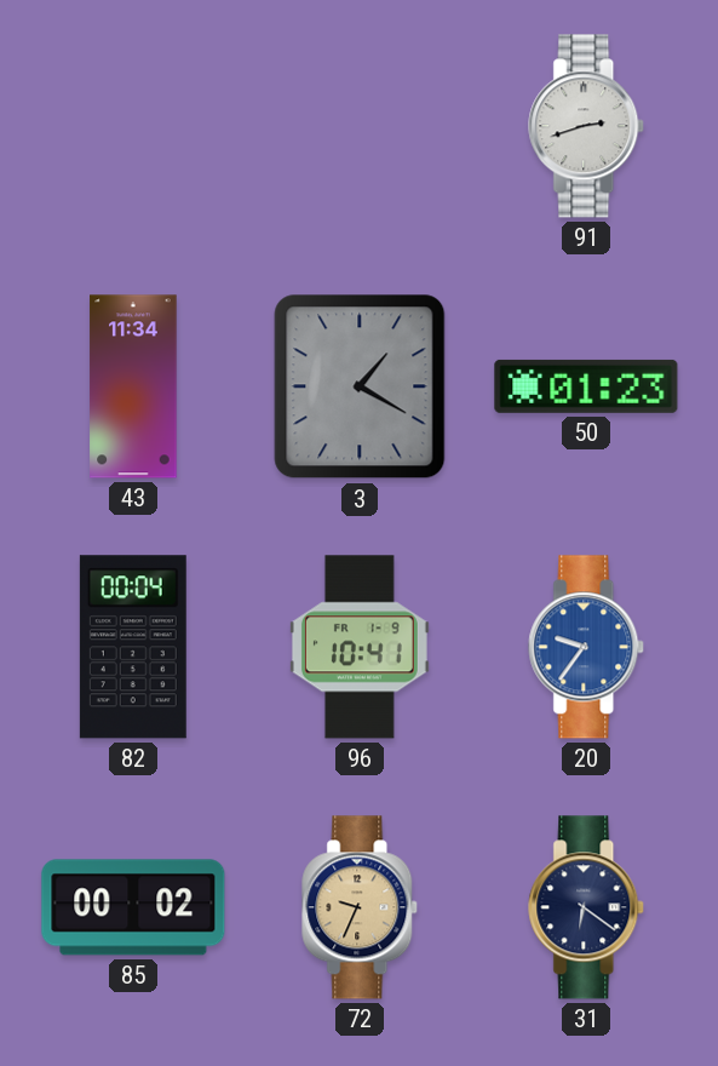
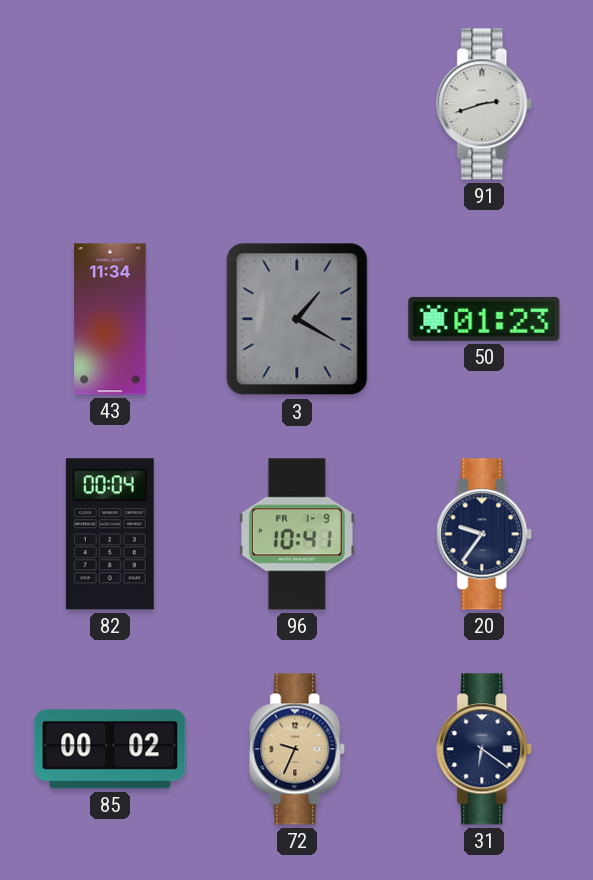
20 dial: blue -> navy (485, 534)
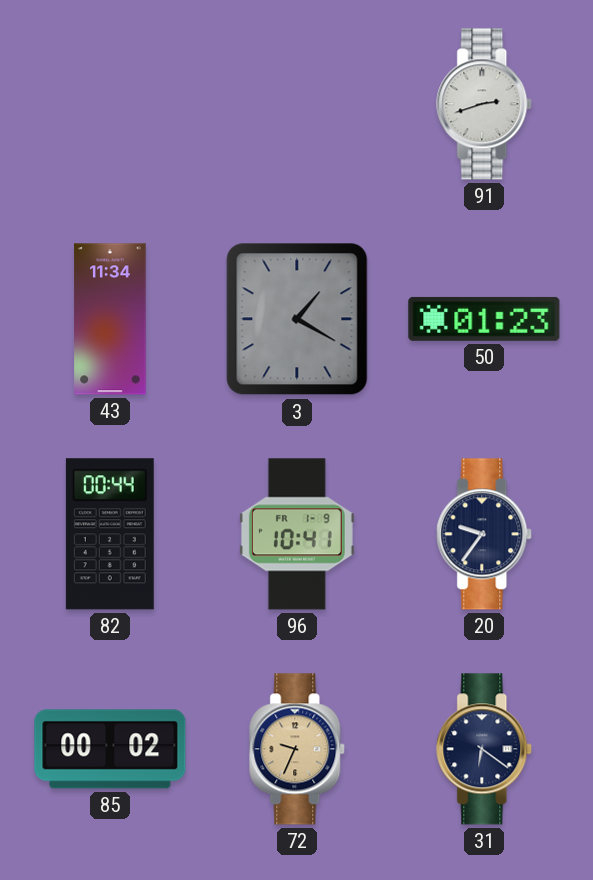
82: 00:04 -> 00:44 (110, 534)
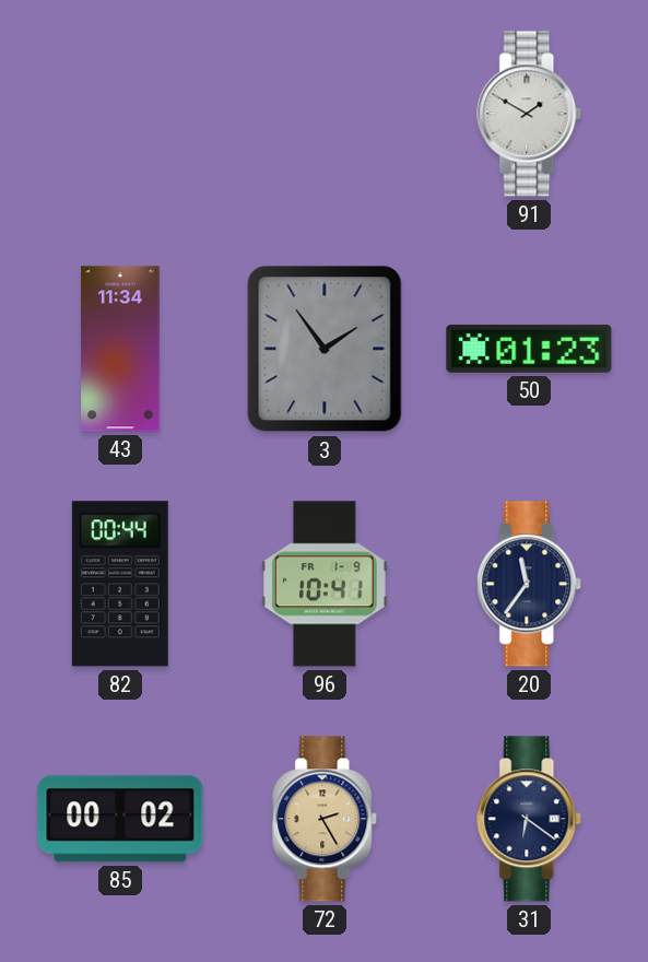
91: 2:42 -> 1:50 (530, 114)
3: 1:20 -> 1:54 (325, 349)
20: 9:36 -> 11:36 (530, 584)
72: 9:34 -> 2:25 (326, 819)
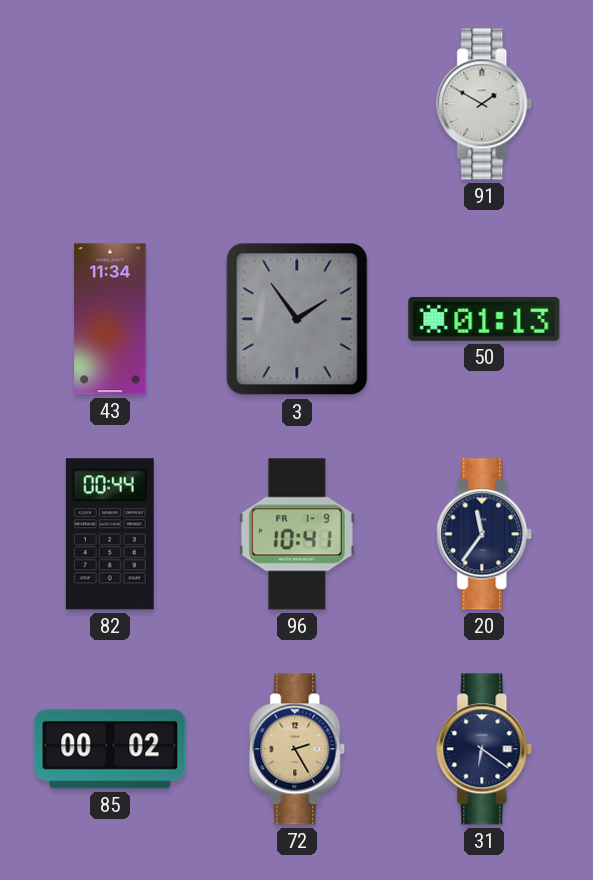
50: 01:23 -> 01:13 (484, 319)
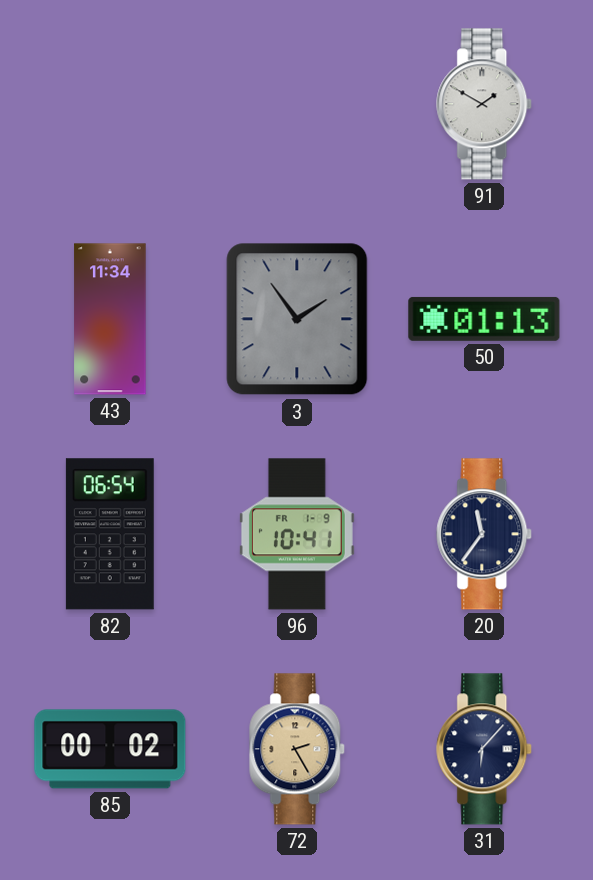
82: 00:44 -> 06:54 (110, 534)
31: 6:21 -> 6:07 (485, 749)
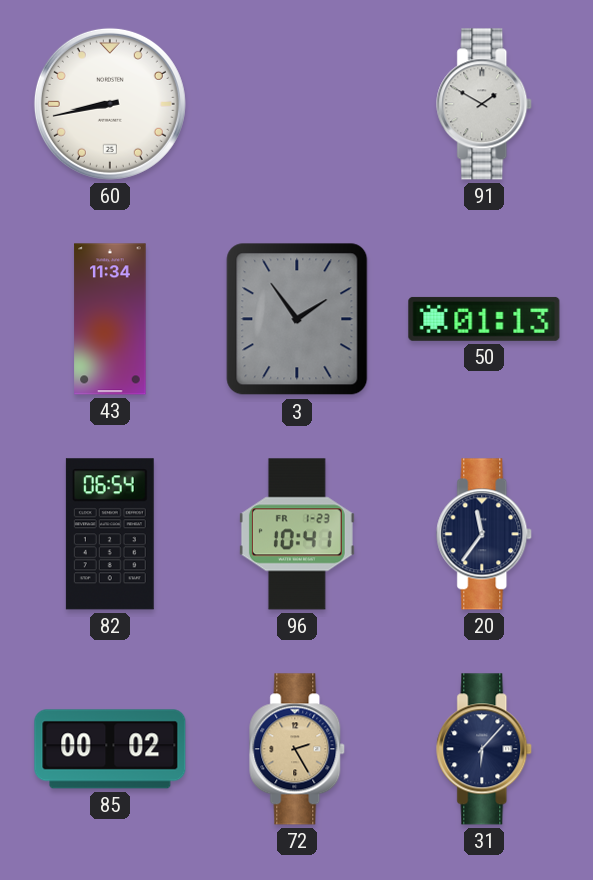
60: none -> 8:43 (110, 104)
96 date: FR 1-9 -> FR 1-23 (297, 534)
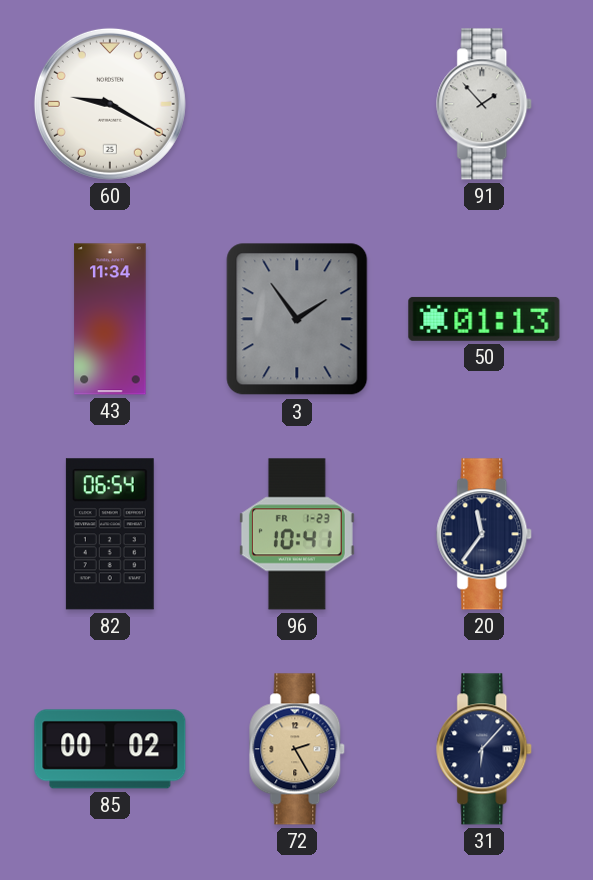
60: 8:43 -> 9:20 (110, 104)
91: 1:50 -> 1:53 (485, 104)
